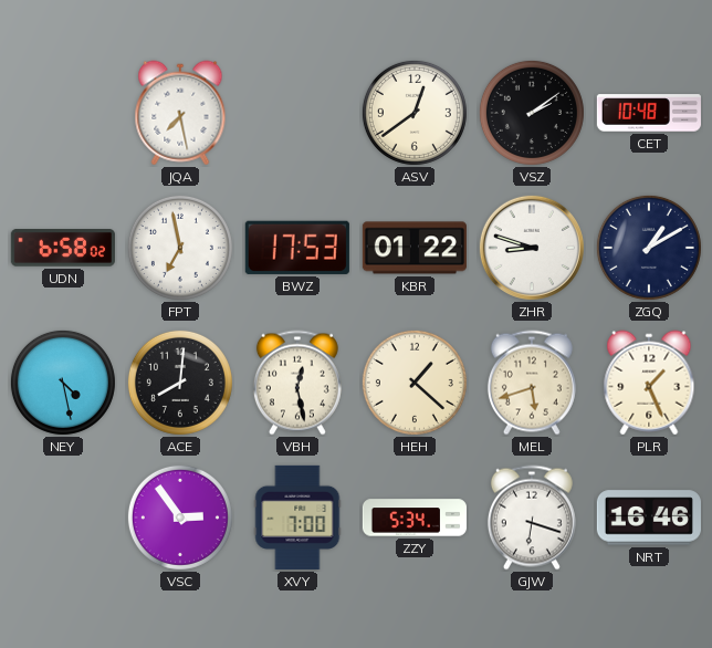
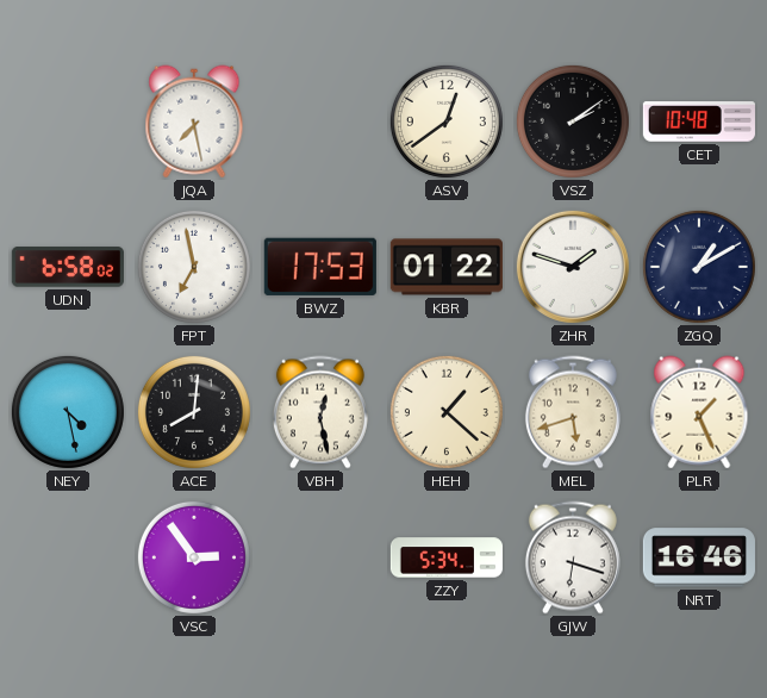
ZHR: 8:48 -> 1:48 (573, 267)
XVY: 7:00 -> none (297, 518)
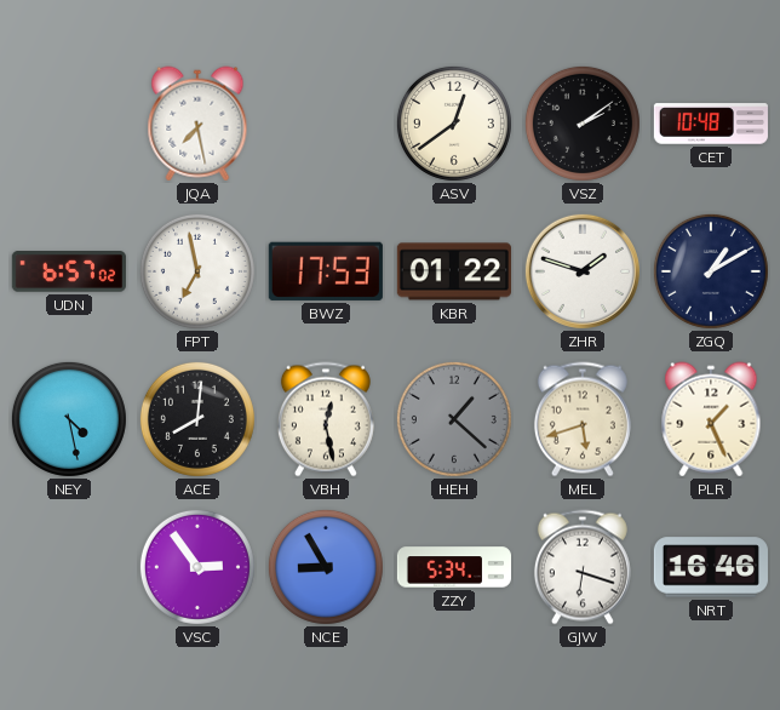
UDN: 6:58 -> 6:57 (69, 271)
HEH dial: cream -> grey (454, 419)
NCE: none -> 8:55 (326, 567)
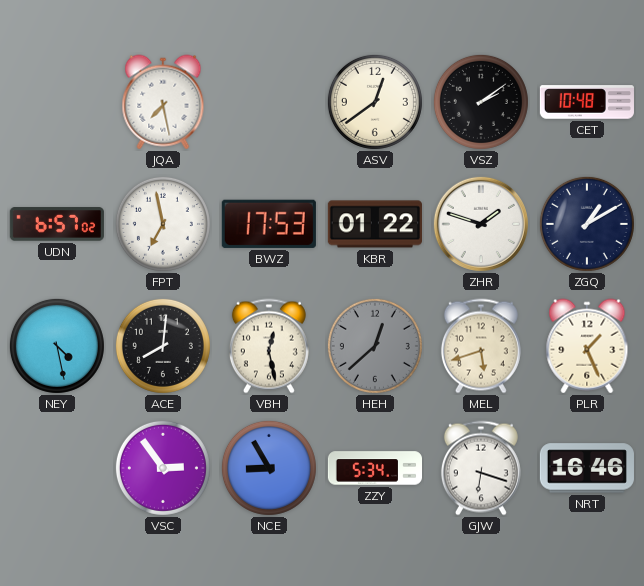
HEH: 1:22 -> 12:38 (375, 346)
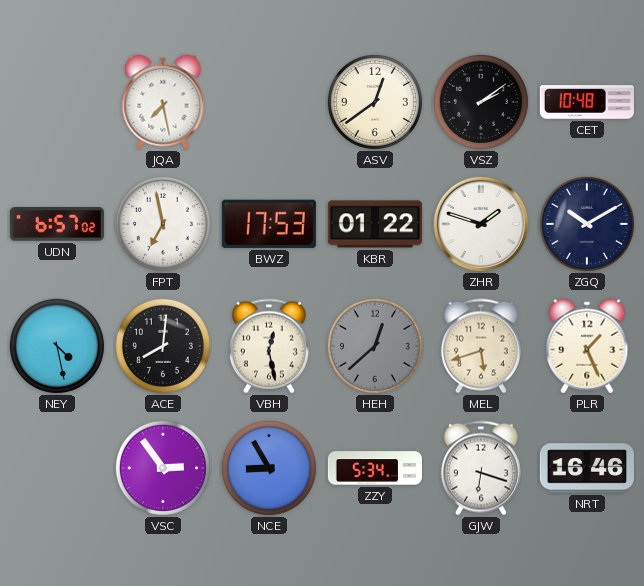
ZGQ: 1:10 -> 10:10 (587, 224)
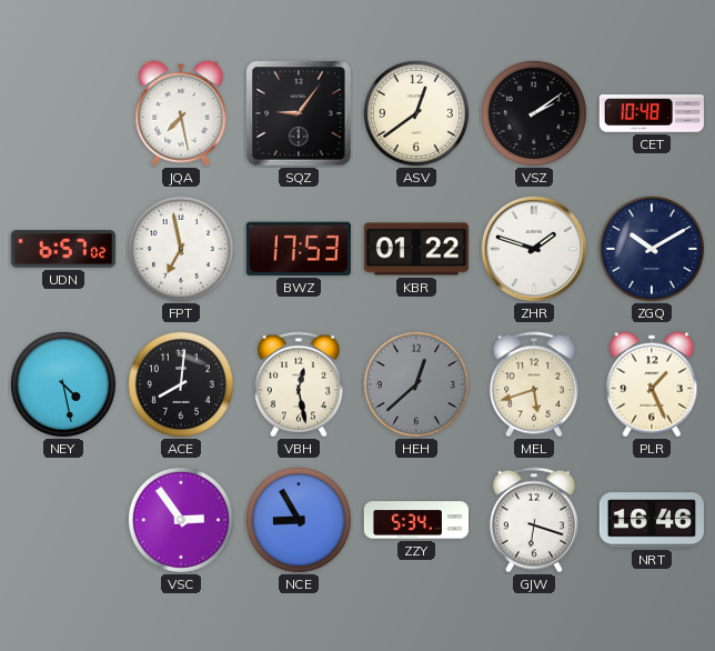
SQZ: none -> 9:06 (299, 113)
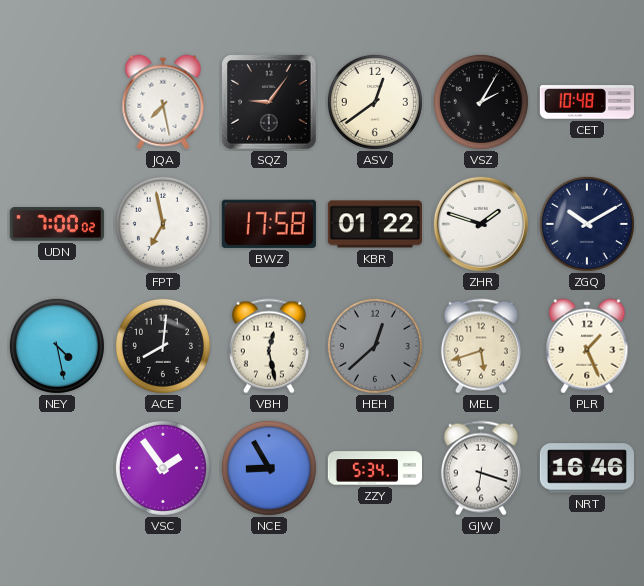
VSZ: 2:09 -> 2:05 (481, 102)
UDN: 6:57 -> 7:00 (57, 224)
BWZ: 17:53 -> 17:58 (269, 224)
VSC: 2:54 -> 1:54 (163, 468)
